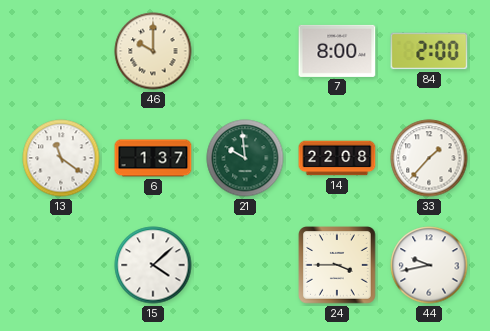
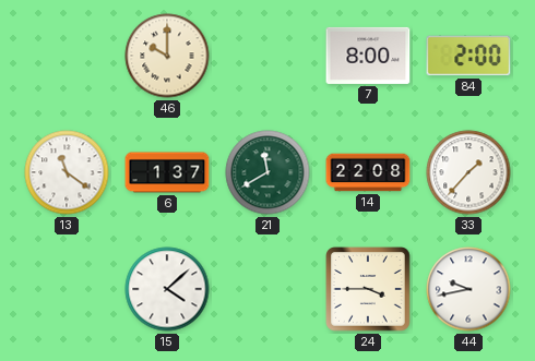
21: 9:59 -> 11:40 (267, 172)
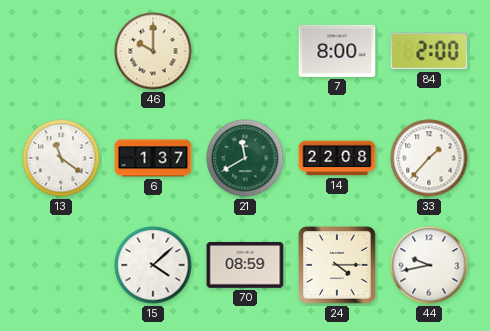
70: none -> 08:59 (245, 266)
24: 3:45 -> 4:15 (338, 266)
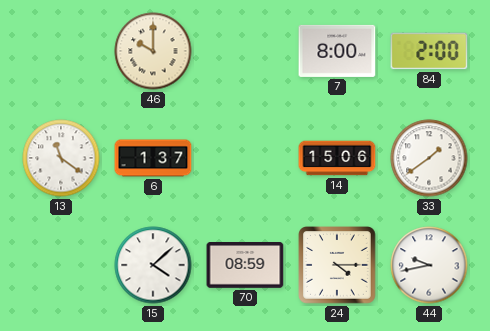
21: 11:40 -> none (245, 158)
14: 22:08 -> 15:06 (337, 158)
33: 1:37 -> 1:39 (429, 158)
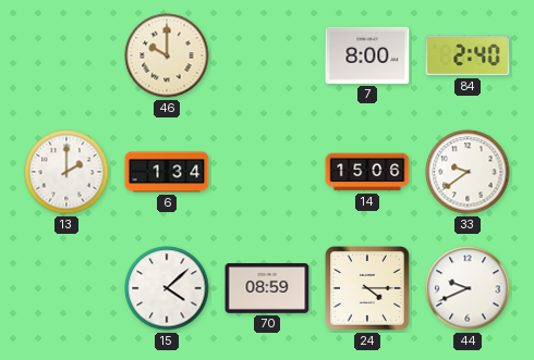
84: 2:00 -> 2:40 (468, 55)
13: 11:21 -> 2:00 (66, 172)
6: 1:37 -> 1:34 (167, 172)
33: 1:39 -> 9:39 (468, 172)
44: 9:43 -> 9:41 (468, 288)
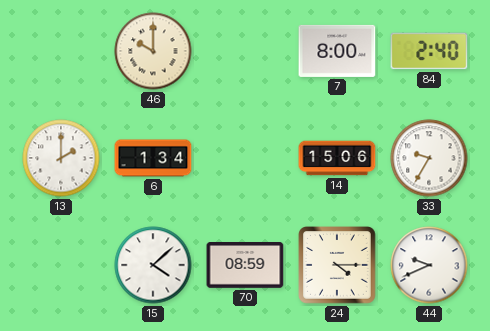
33: 9:39 -> 9:35 (429, 158)
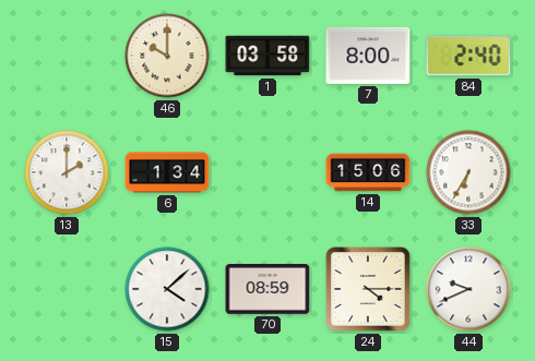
1: none -> 03:58 (267, 56)
33: 9:35 -> 6:35 (468, 172)
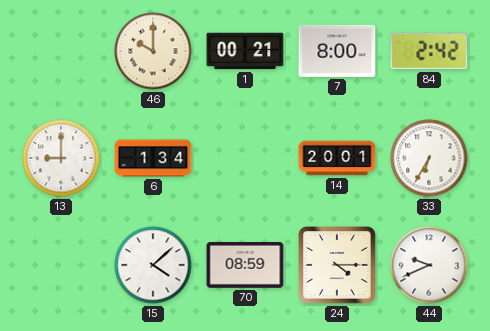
1: 03:58 -> 00:21 (245, 51)
84: 2:40 -> 2:42 (429, 51)
13: 2:00 -> 9:00 (61, 158)
14: 15:06 -> 20:01 (337, 158)
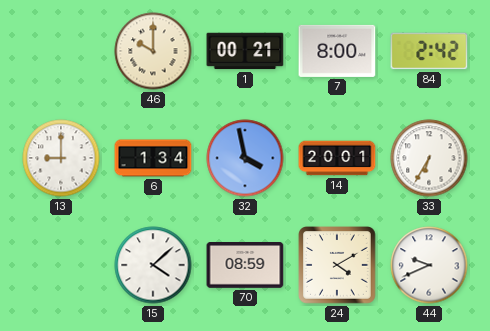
32: none -> 3:58 (245, 158)
24: 4:15 -> 4:10 (338, 266)
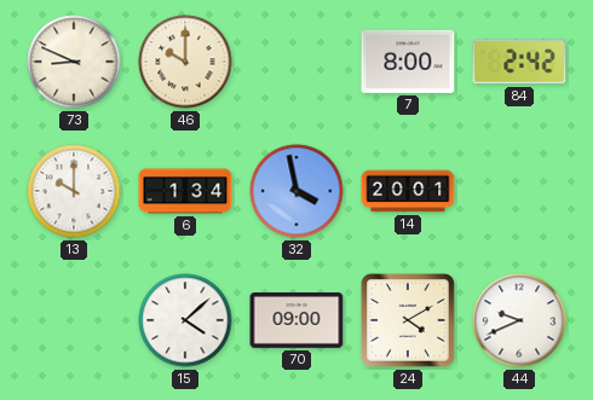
73: none -> 8:49 (74, 62)
1: 00:21 -> none (245, 51)
13: 9:00 -> 10:00 (74, 191)
33: 6:35 -> none (429, 158)
70: 08:59 -> 09:00 (296, 321)
